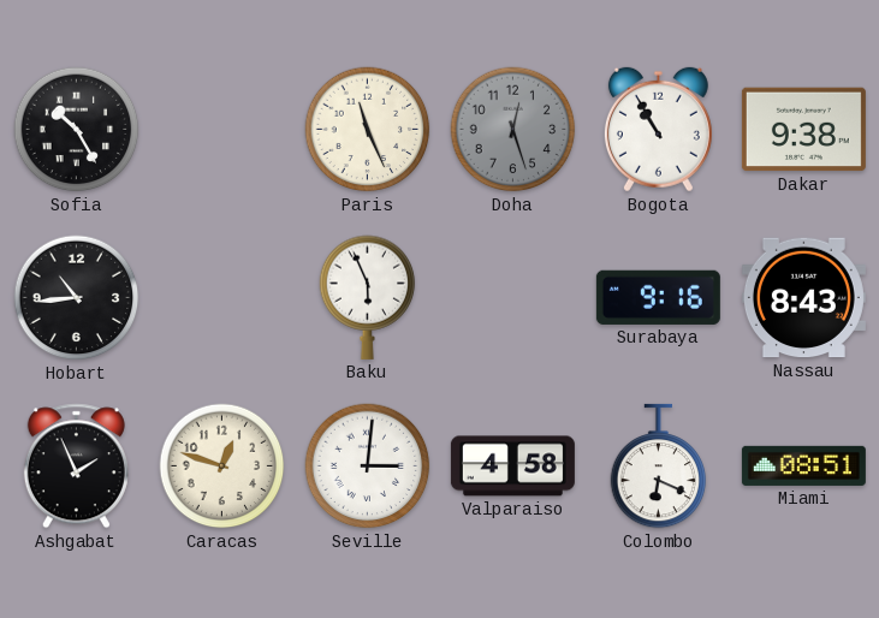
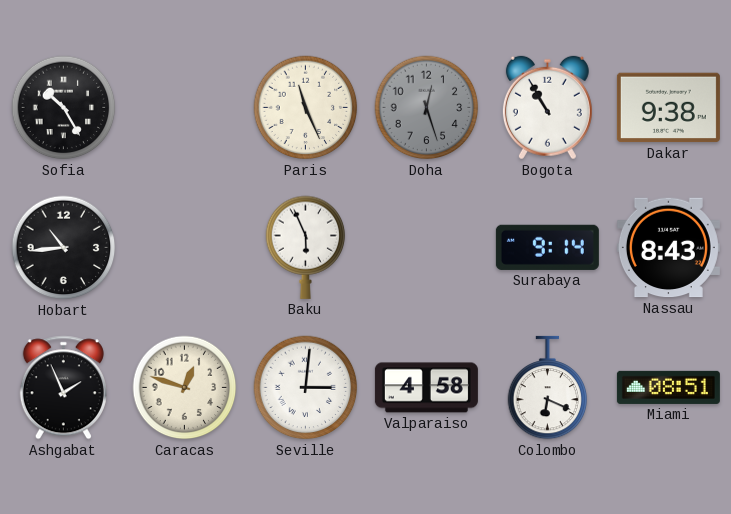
Surabaya: 9:16 -> 9:14 (547, 247)
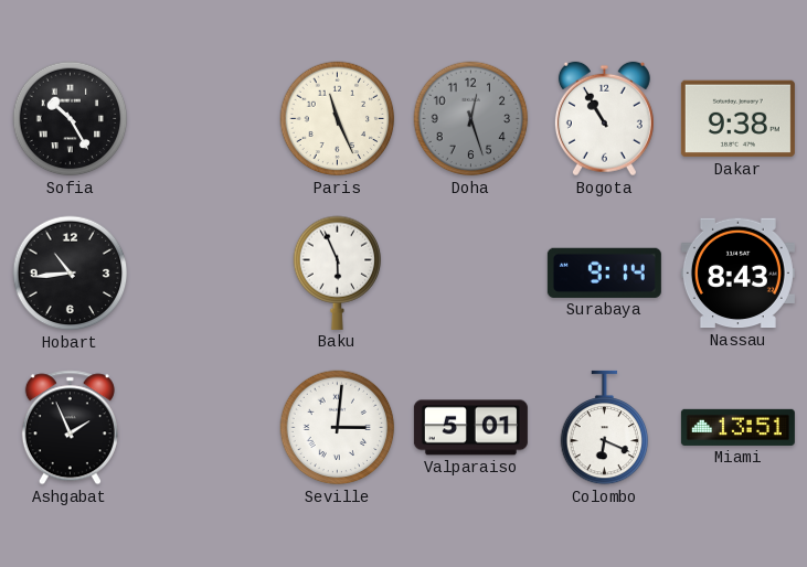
Caracas: 12:48 -> none (185, 388)
Valparaiso: 4:58 -> 5:01 (470, 428)
Miami: 08:51 -> 13:51 (737, 427)
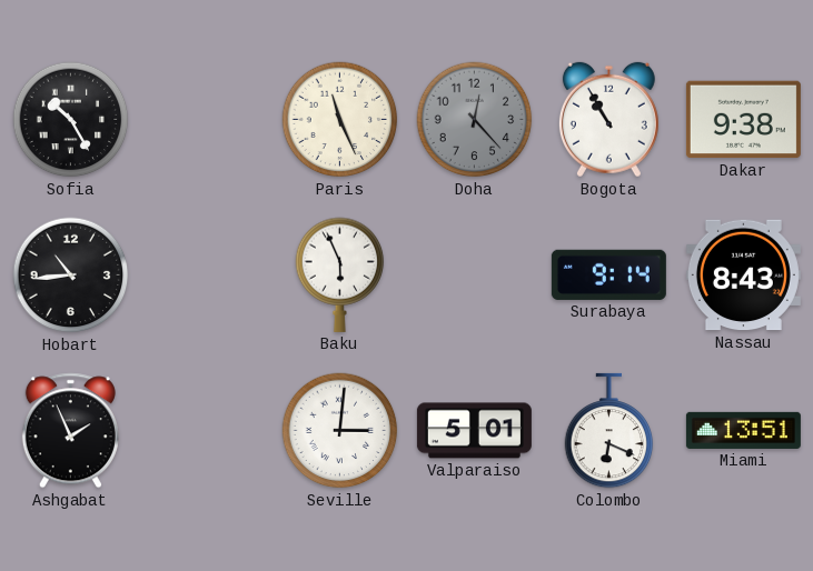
Doha: 12:27 -> 12:23 (475, 120)
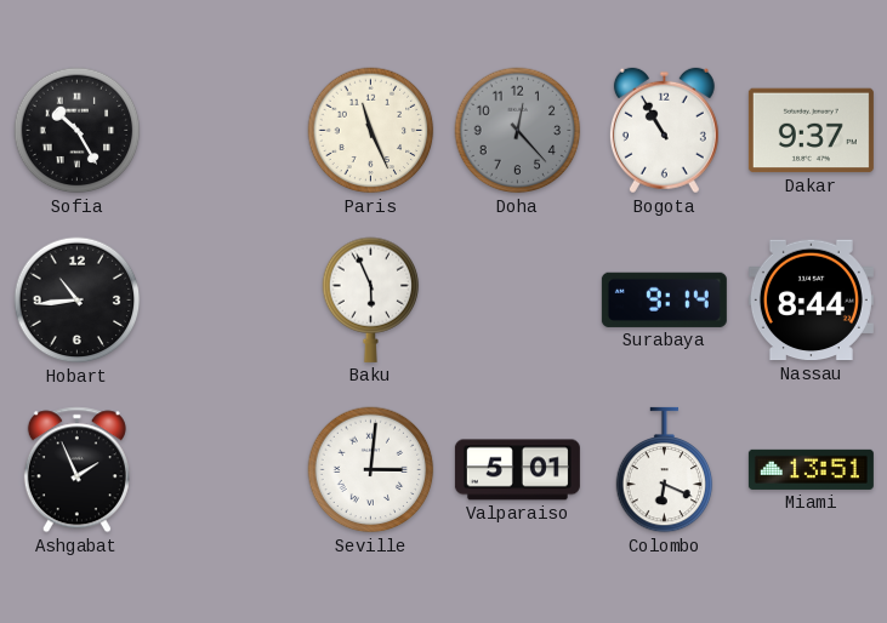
Dakar: 9:38 -> 9:37 (811, 131)
Nassau: 8:43 -> 8:44 (811, 301)
